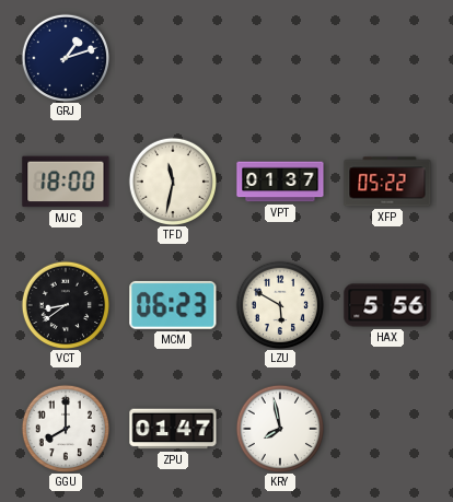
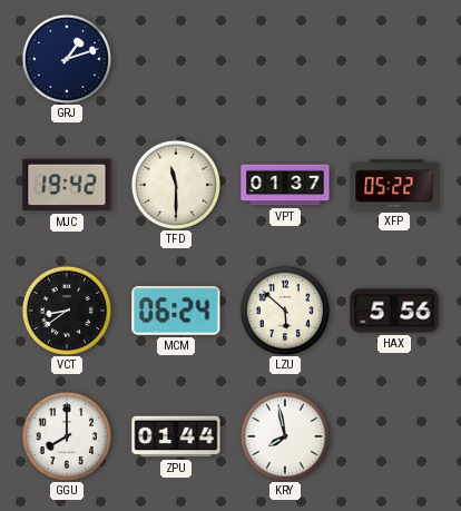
MJC: 18:00 -> 19:42 (67, 185)
TFD: 11:32 -> 11:30 (175, 184)
MCM: 06:23 -> 06:24 (176, 311)
LZU: 5:50 -> 5:52 (284, 309)
ZPU: 01:47 -> 01:44 (176, 436)
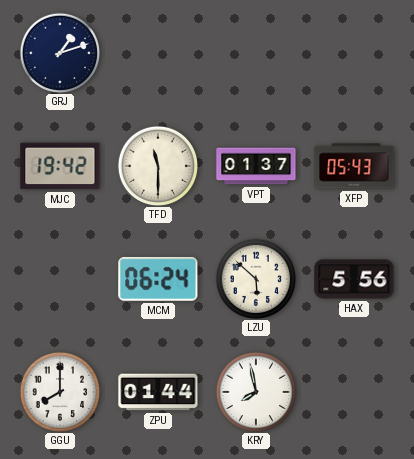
XFP: 05:22 -> 05:43 (354, 166)
VCT: 8:39 -> none (66, 309)
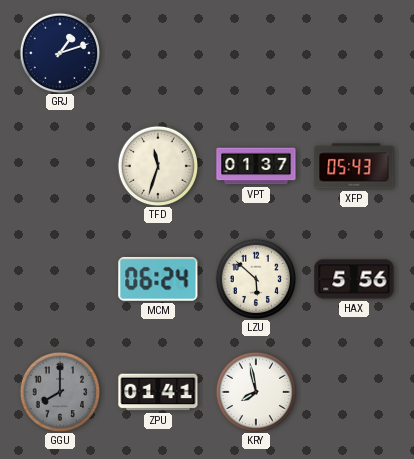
MJC: 19:42 -> none (60, 166)
TFD: 11:30 -> 11:33 (157, 165)
GGU dial: white -> grey (59, 391)
ZPU: 01:44 -> 01:41 (158, 392)
